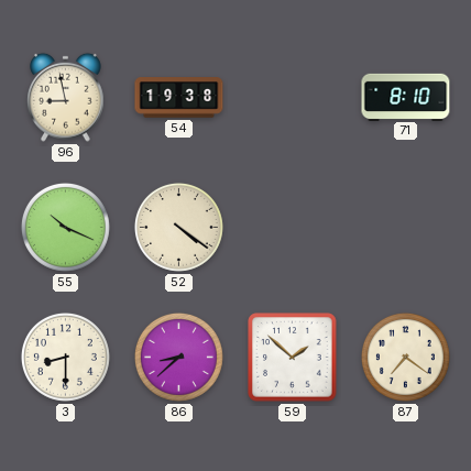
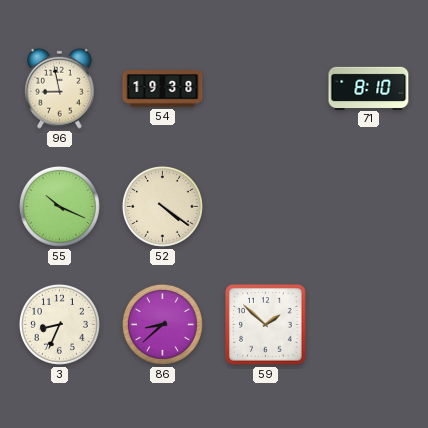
3: 8:30 -> 8:34 (59, 324)
87: 7:21 -> none (405, 357)
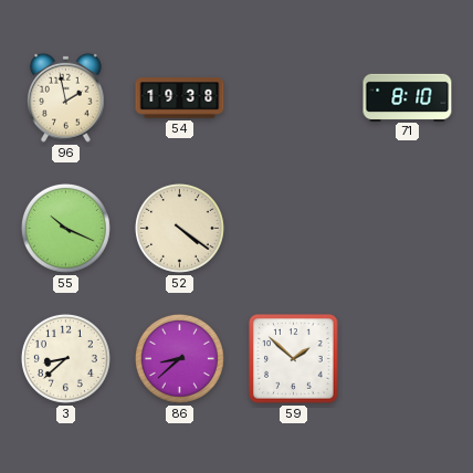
96: 8:58 -> 1:58 (66, 97)
3: 8:34 -> 8:38 (65, 358)
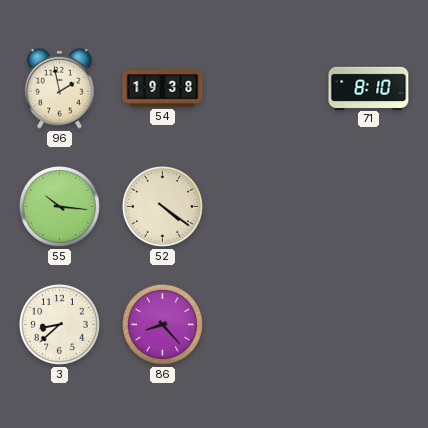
55: 10:19 -> 10:16 (59, 206)
86: 8:38 -> 8:23 (162, 324)
59: 1:52 -> none (294, 359)
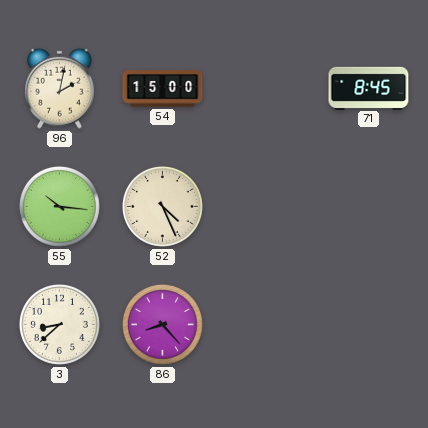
96: 1:58 -> 2:02 (60, 88)
54: 19:38 -> 15:00 (163, 89)
71: 8:10 -> 8:45 (369, 88)
52: 4:21 -> 4:26 (162, 206)
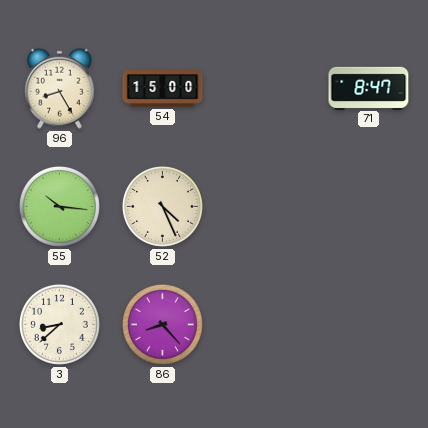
96: 2:02 -> 8:25 (60, 88)
71: 8:45 -> 8:47 (369, 88)
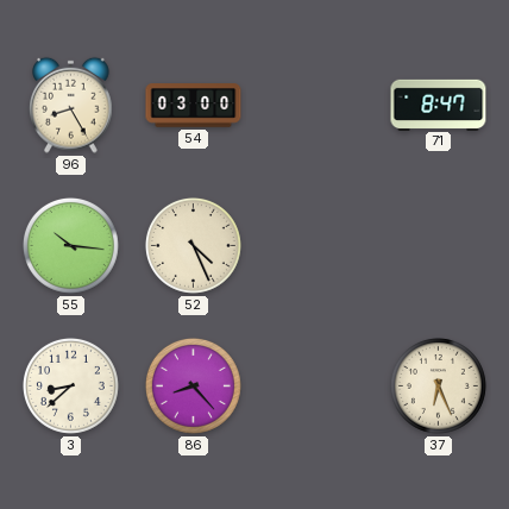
54: 15:00 -> 03:00 (194, 106)
37: none -> 6:26 (438, 385)
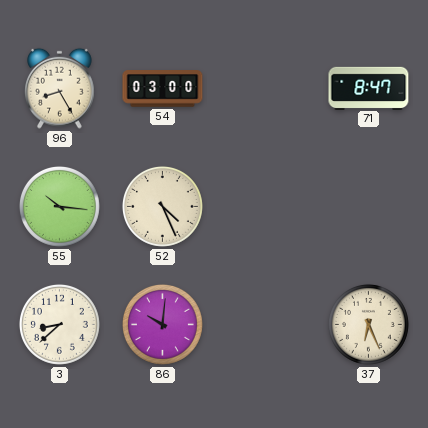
86: 8:23 -> 10:01 (162, 324)
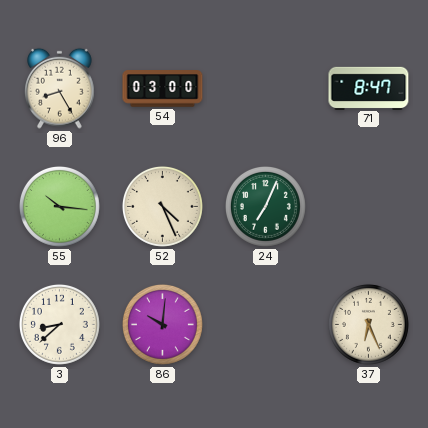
24: none -> 7:04 (265, 206)
